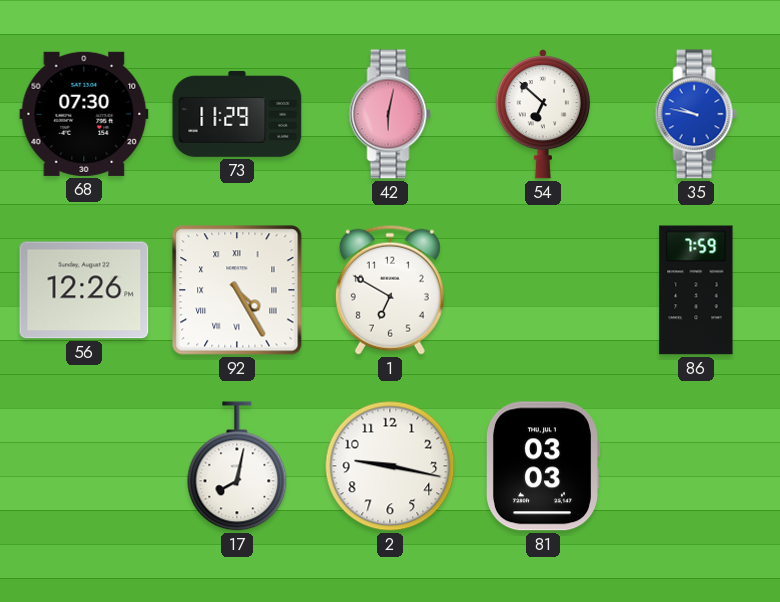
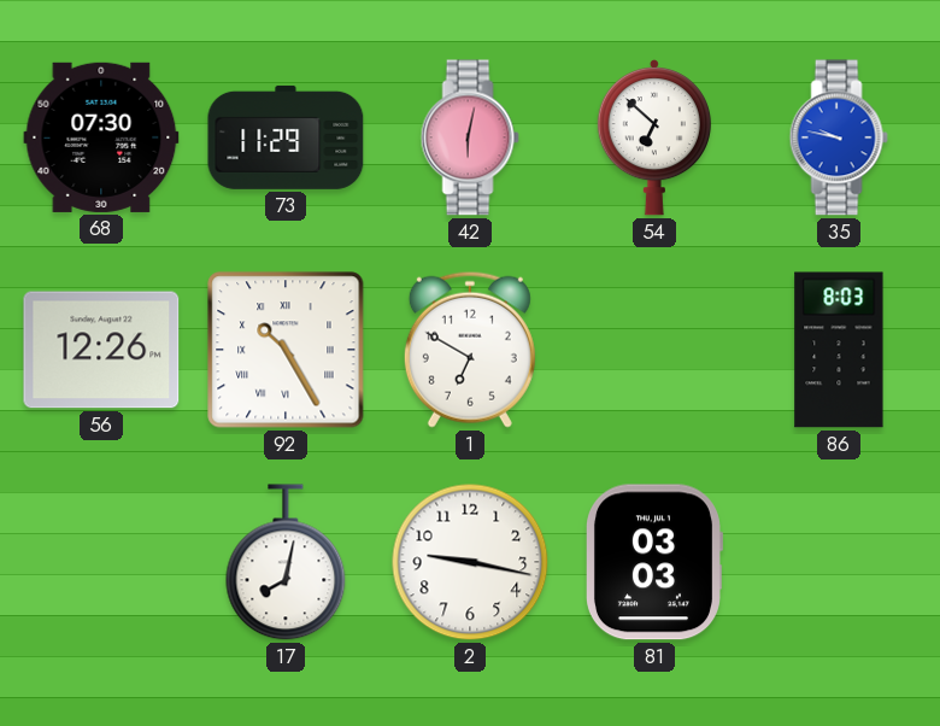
92: 4:25 -> 10:25 (286, 350)
86: 7:59 -> 8:03 (839, 350)
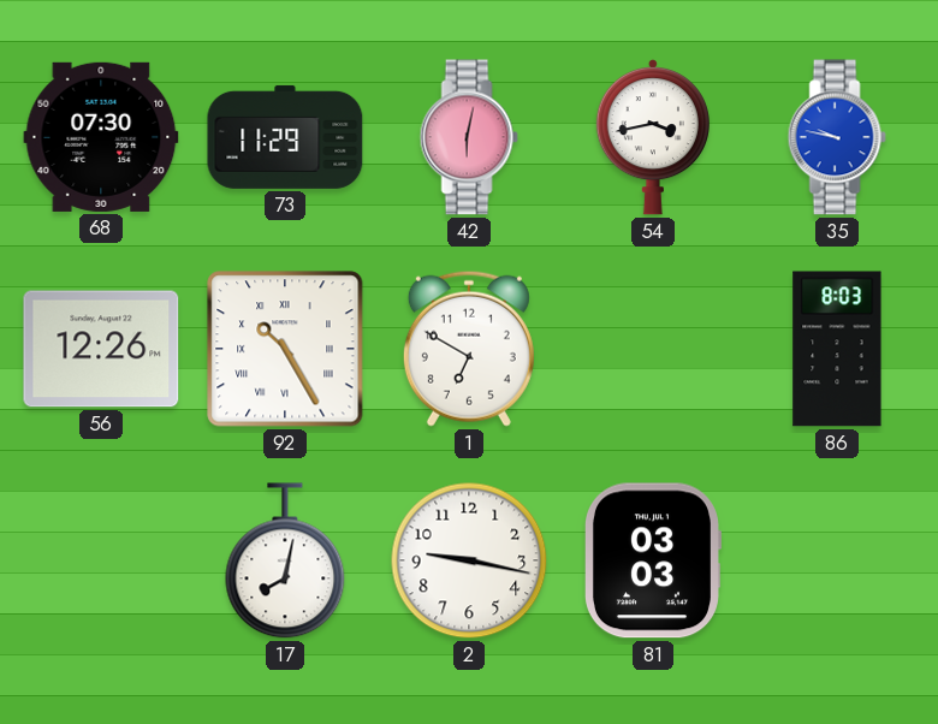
54: 6:52 -> 3:43 (653, 137)
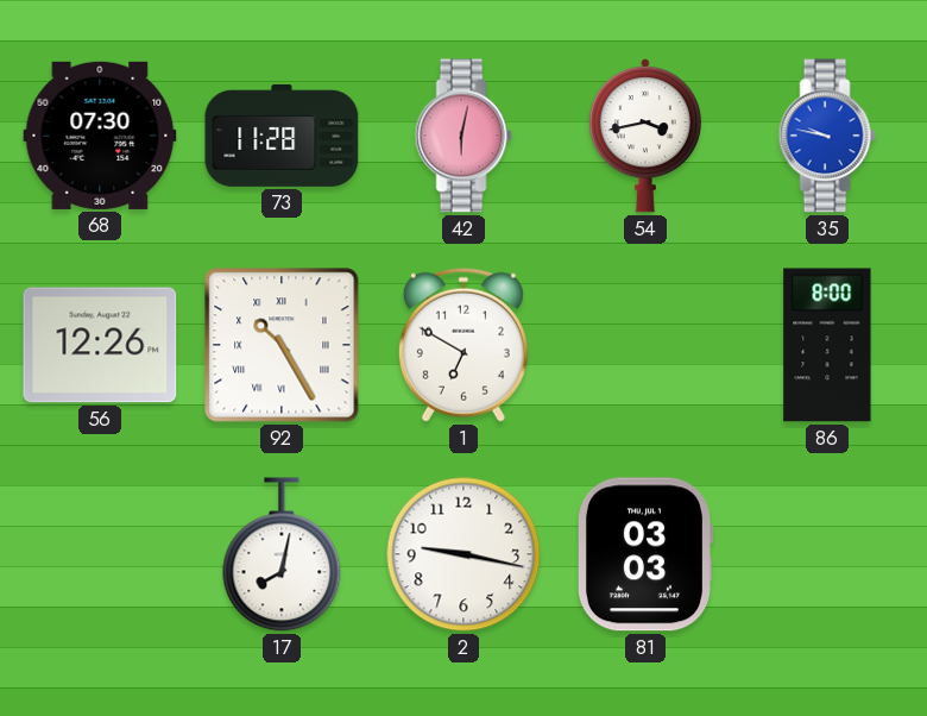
73: 11:29 -> 11:28 (282, 136)
86: 8:03 -> 8:00 (827, 345)
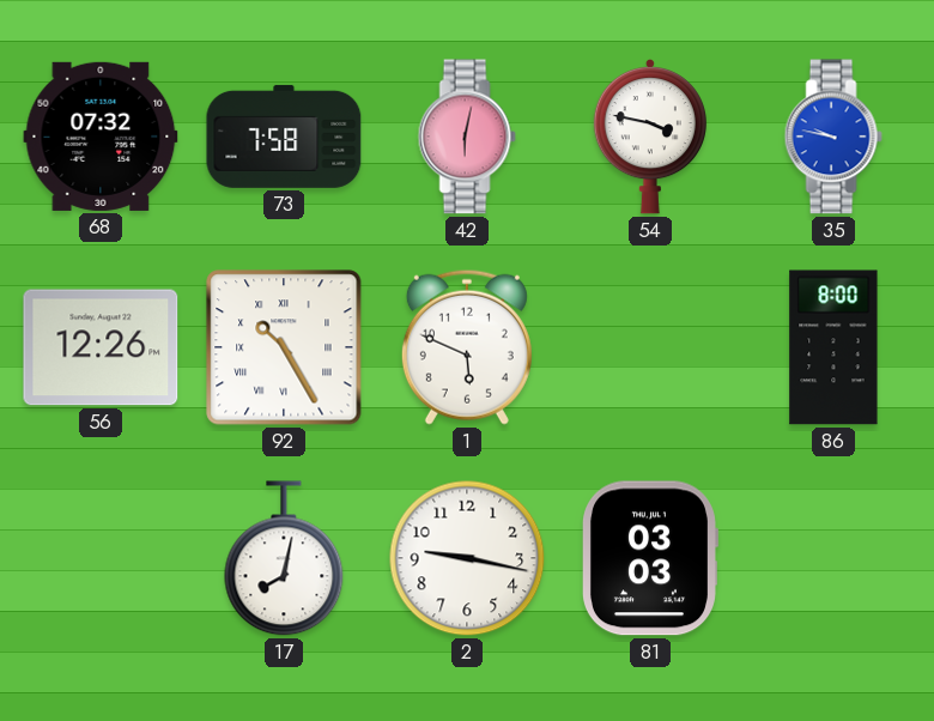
68: 07:30 -> 07:32 (101, 137)
73: 11:28 -> 7:58 (284, 137)
54: 3:43 -> 3:47 (650, 137)
1: 6:50 -> 5:49 (467, 347)
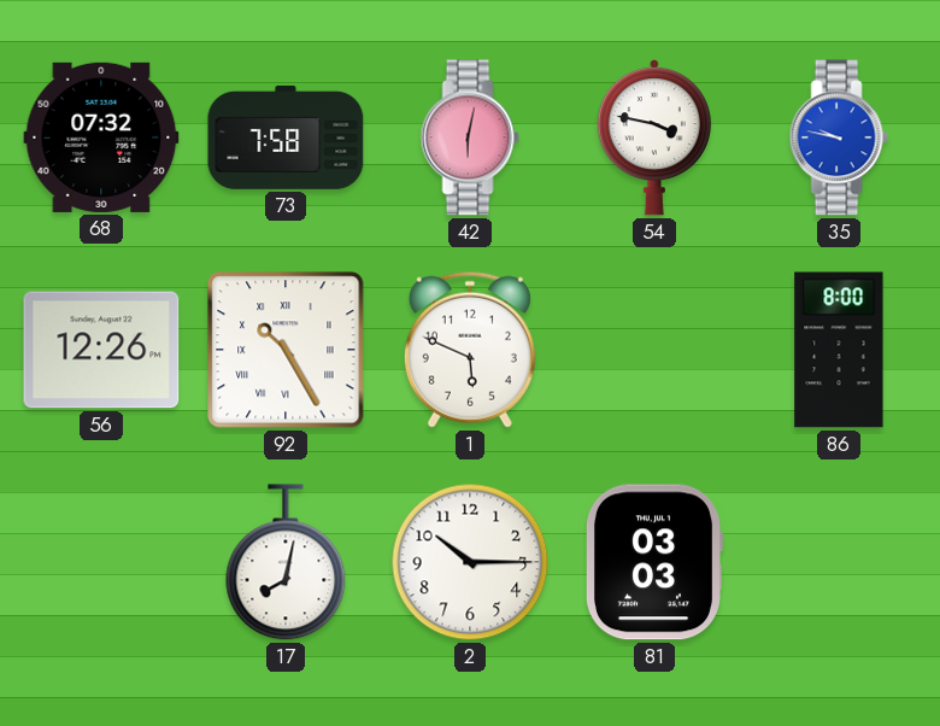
2: 9:17 -> 10:15 (470, 562)
